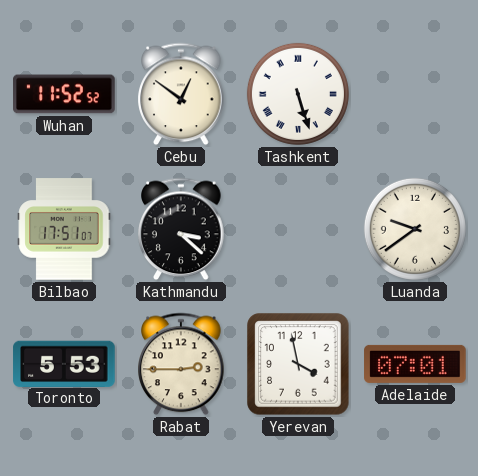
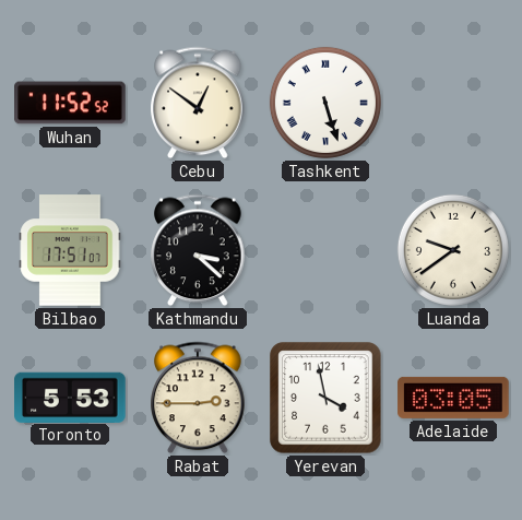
Adelaide: 07:01 -> 03:05 (453, 398)
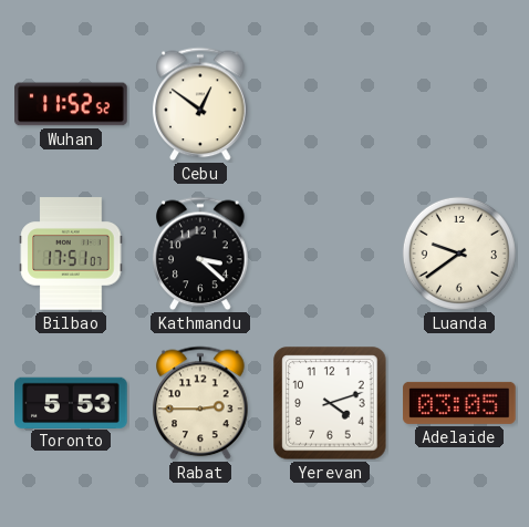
Tashkent: 5:27 -> none (325, 103)
Yerevan: 3:58 -> 4:12 (330, 403)
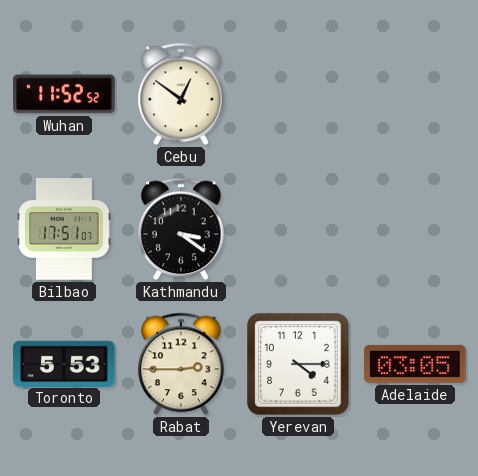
Kathmandu: 3:22 -> 3:21 (181, 229)
Luanda: 9:39 -> none (459, 254)
Yerevan: 4:12 -> 4:15 (298, 364)
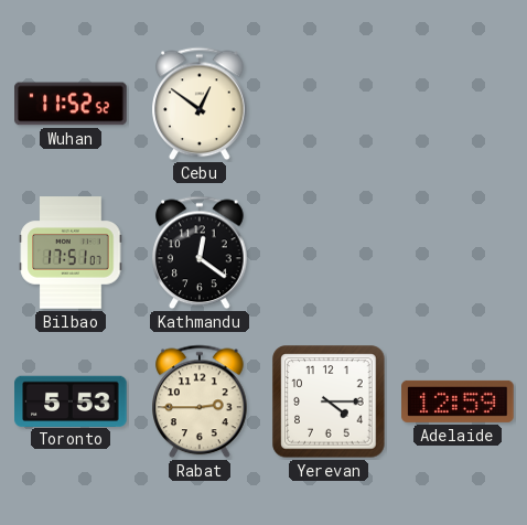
Kathmandu: 3:21 -> 12:21 (200, 253)
Adelaide: 03:05 -> 12:59 (458, 401)
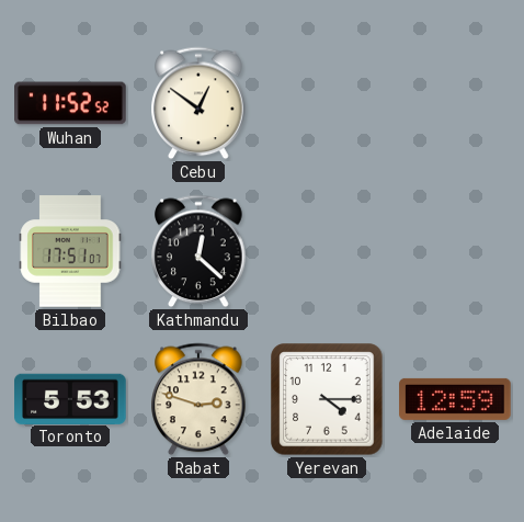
Kathmandu: 12:21 -> 12:22 (198, 251)
Rabat: 2:45 -> 2:48 (198, 399)
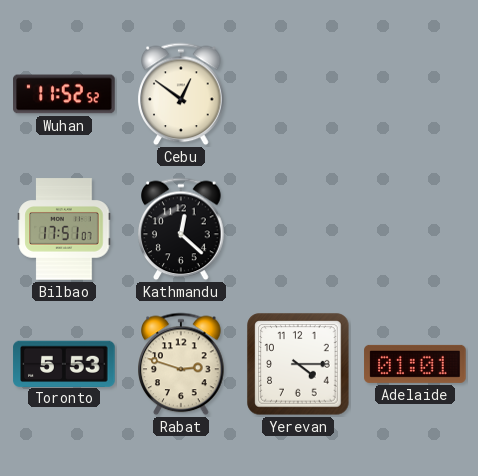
Adelaide: 12:59 -> 01:01 (415, 364)
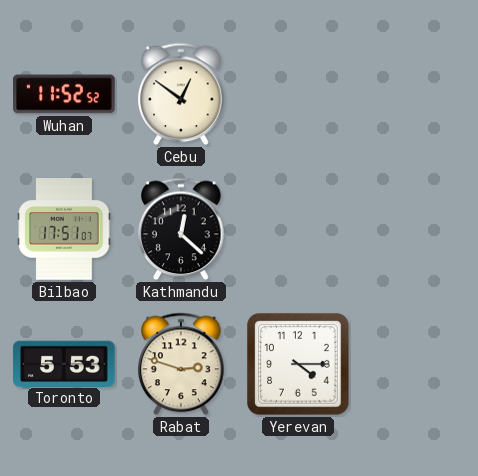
Adelaide: 01:01 -> none (415, 364)
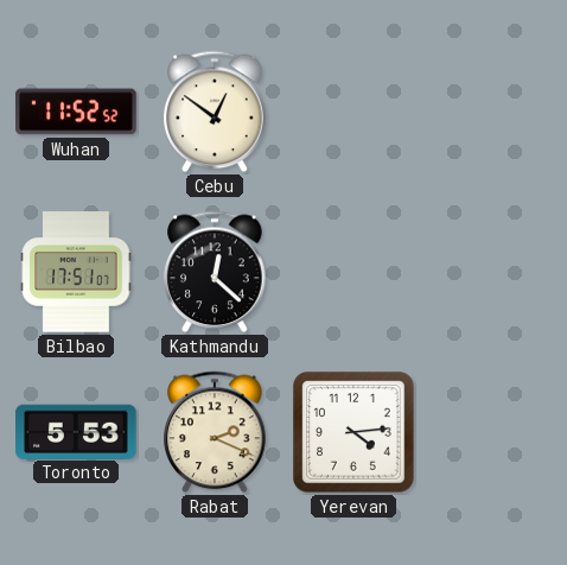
Rabat: 2:48 -> 2:19 (215, 432)
Yerevan: 4:15 -> 4:14 (353, 432)
